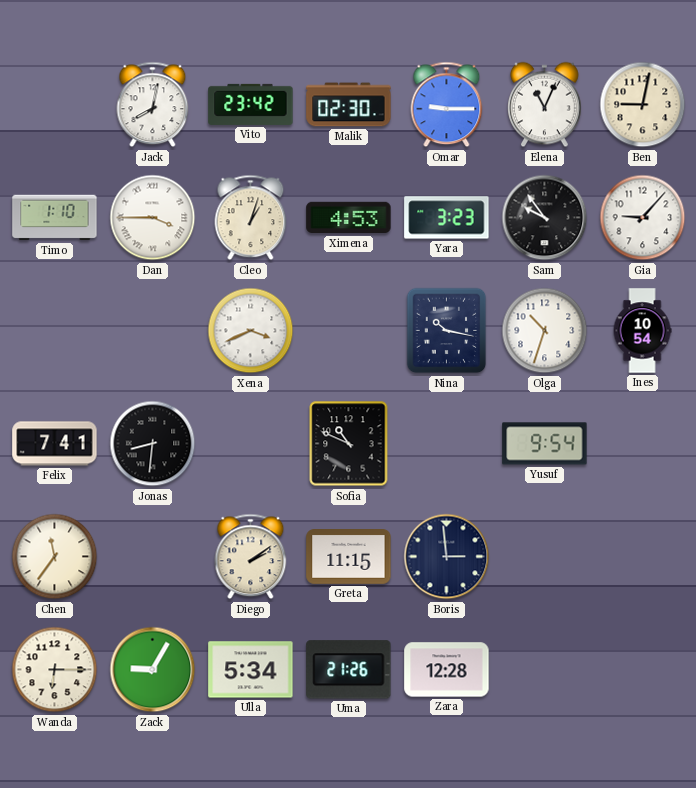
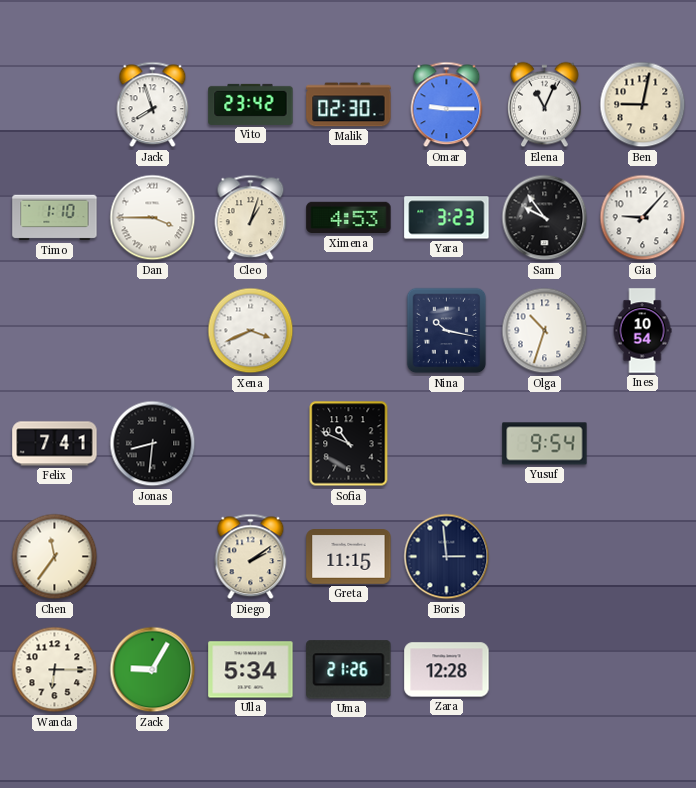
Jack: 8:02 -> 7:57 (153, 105)
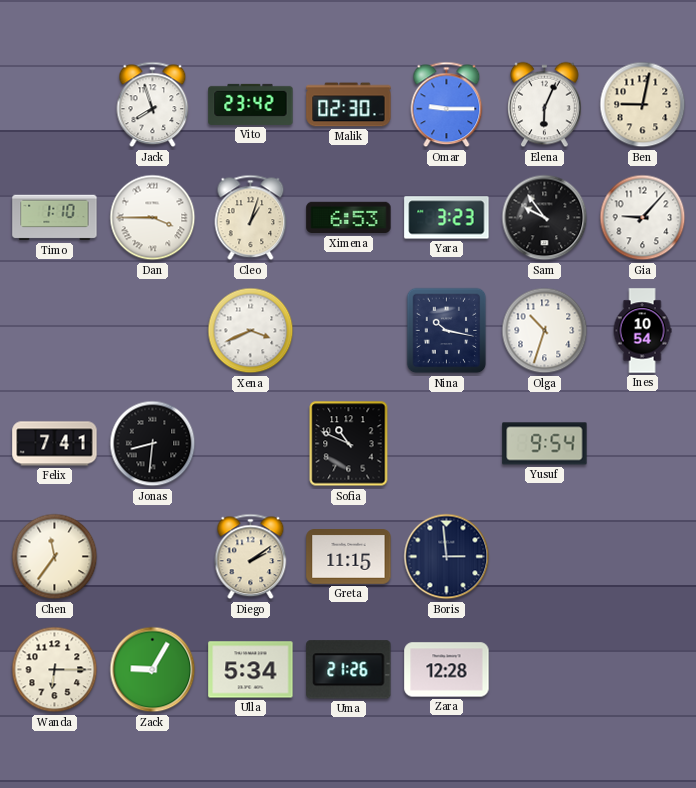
Elena: 11:04 -> 6:04 (545, 105)
Ximena: 4:53 -> 6:53 (349, 218)
